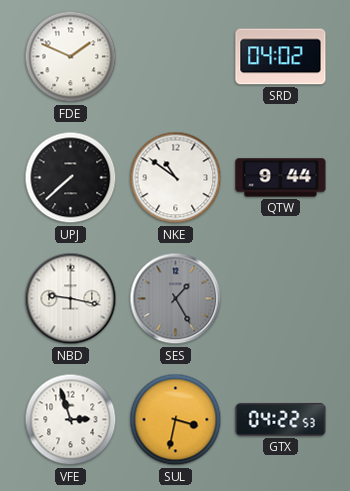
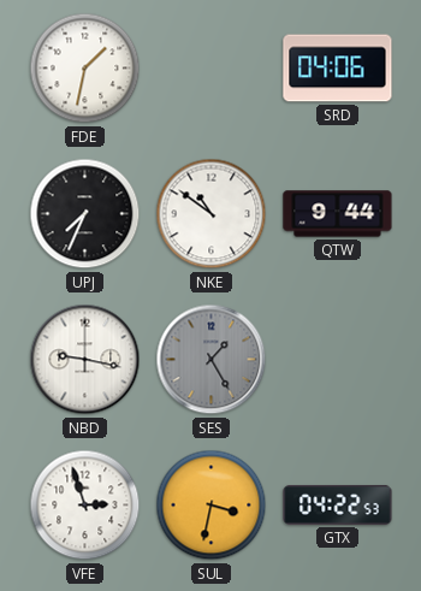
FDE: 1:49 -> 1:32 (85, 69)
SRD: 04:02 -> 04:06 (338, 69)
UPJ: 7:38 -> 7:34 (85, 214)
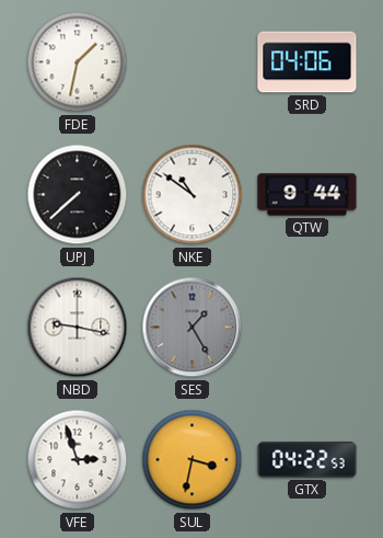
UPJ: 7:34 -> 7:38 (78, 195)
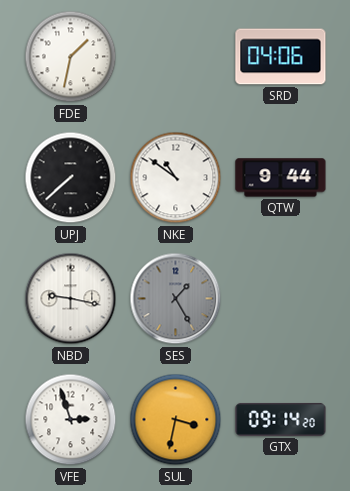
GTX: 04:22 -> 09:14 (281, 419)
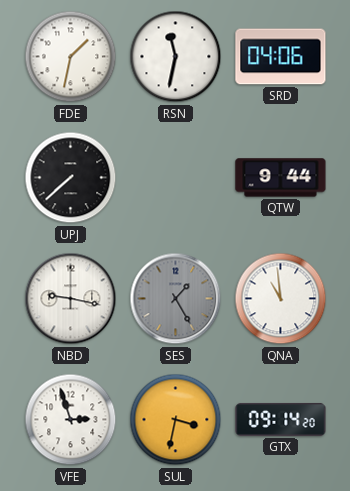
RSN: none -> 11:32 (176, 57)
NKE: 10:51 -> none (176, 178)
QNA: none -> 10:59 (281, 299)
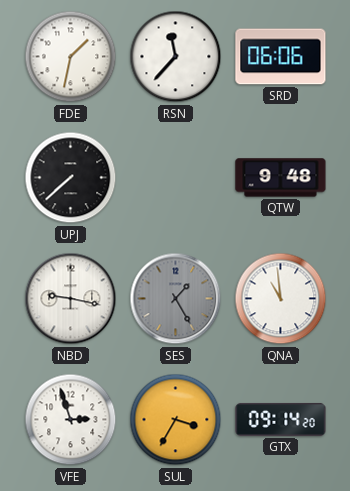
RSN: 11:32 -> 11:37 (176, 57)
SRD: 04:06 -> 06:06 (281, 57)
QTW: 9:44 -> 9:48 (281, 178)
SUL: 3:32 -> 3:35 (176, 420)
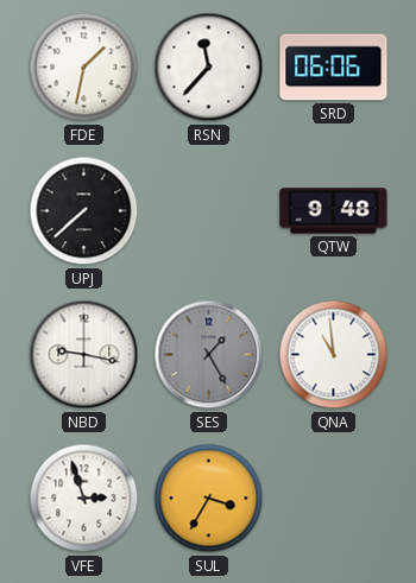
GTX: 09:14 -> none (281, 419)
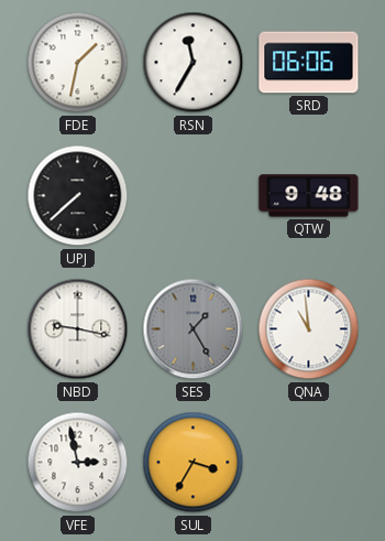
RSN: 11:37 -> 11:35 (194, 63)
VFE: 2:57 -> 2:58 (78, 463)
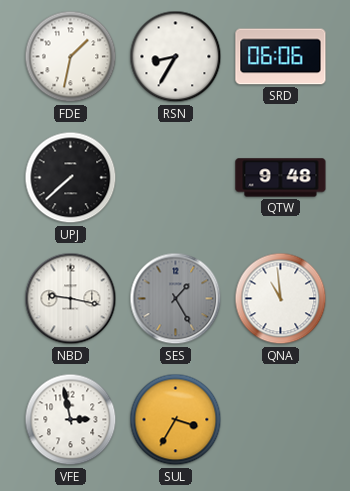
RSN: 11:35 -> 8:35 (176, 57)
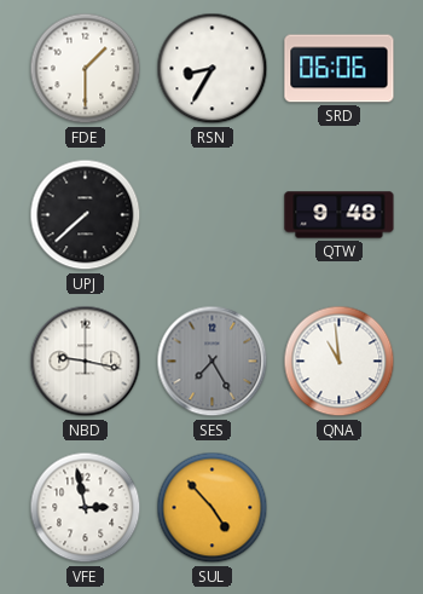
FDE: 1:32 -> 1:30 (86, 69)
SES: 1:25 -> 7:25 (213, 362)
SUL: 3:35 -> 4:53 (213, 508)
